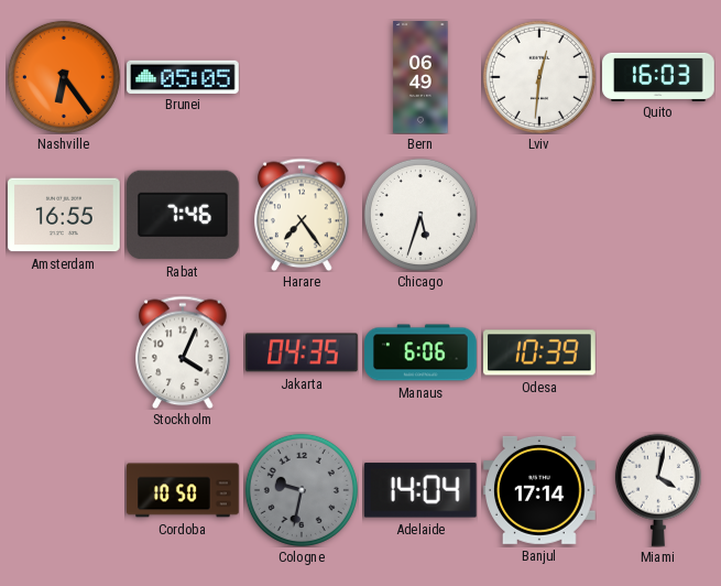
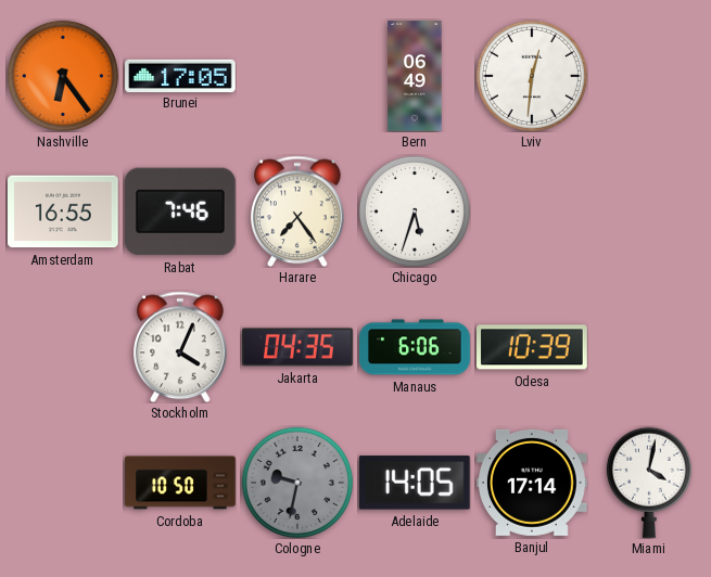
Brunei: 05:05 -> 17:05 (180, 75)
Quito: 16:03 -> none (658, 76)
Adelaide: 14:04 -> 14:05 (415, 483)
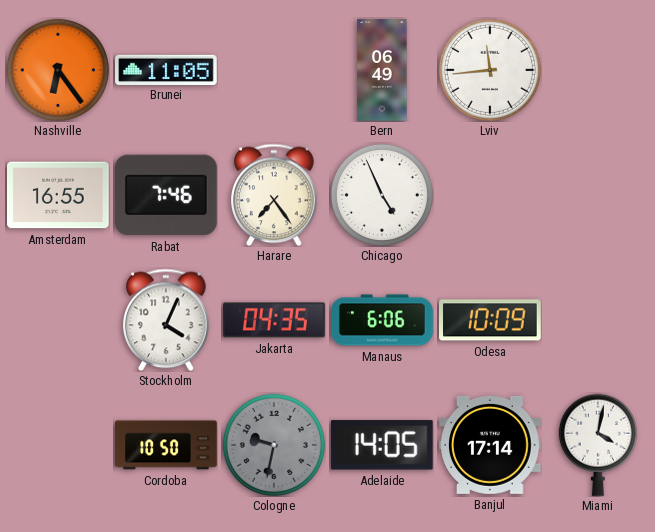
Brunei: 17:05 -> 11:05 (166, 69)
Lviv: 12:31 -> 11:44 (490, 70)
Chicago: 5:33 -> 4:56 (382, 195)
Odesa: 10:39 -> 10:09 (491, 320)
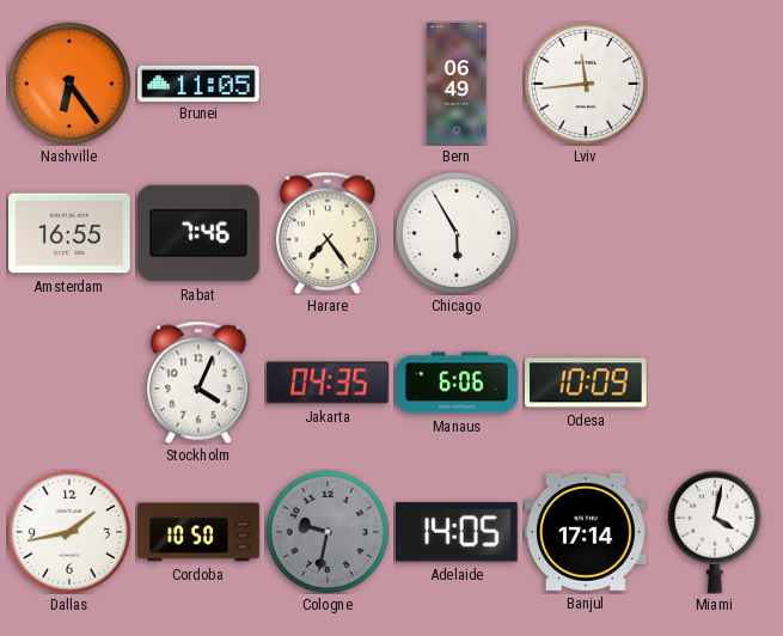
Chicago: 4:56 -> 5:55 (457, 233)
Dallas: none -> 1:43 (69, 532)
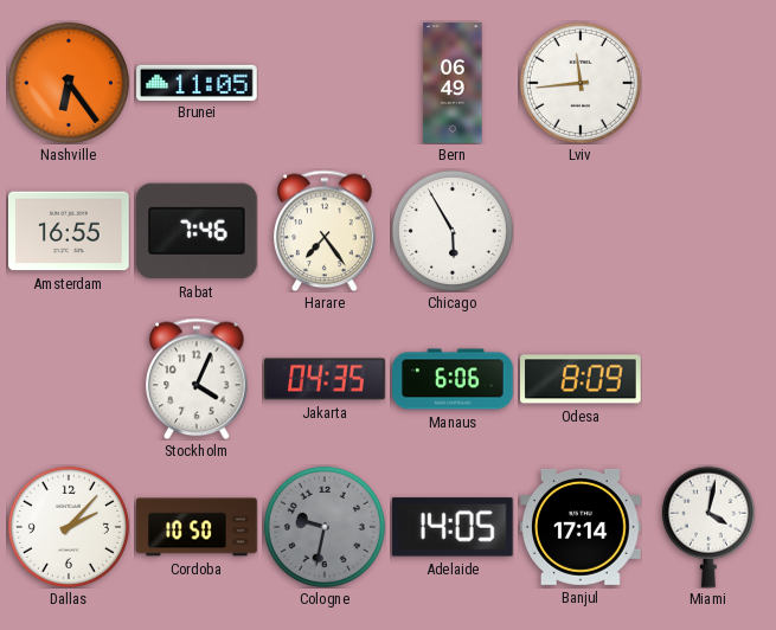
Odesa: 10:09 -> 8:09 (582, 379)
Dallas: 1:43 -> 2:07 (69, 527)
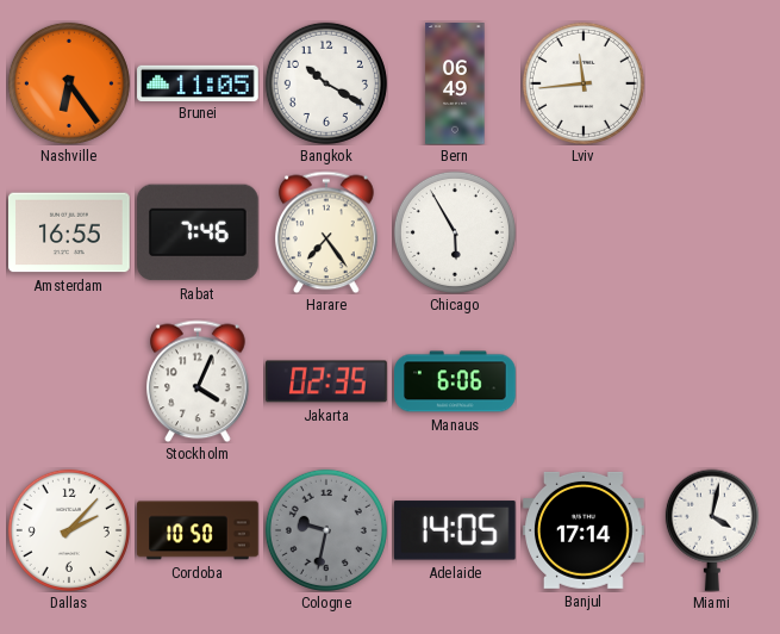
Bangkok: none -> 10:20 (326, 83)
Jakarta: 04:35 -> 02:35 (327, 381)
Odesa: 8:09 -> none (582, 379)
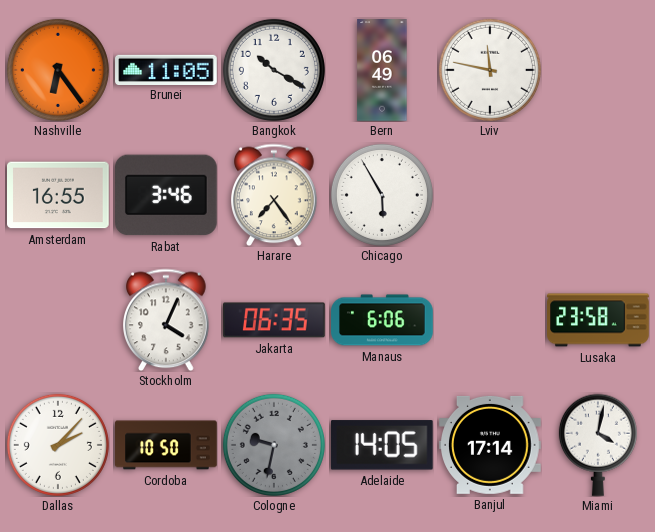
Lviv: 11:44 -> 11:47 (490, 70)
Rabat: 7:46 -> 3:46 (167, 195)
Jakarta: 02:35 -> 06:35 (275, 320)
Lusaka: none -> 23:58 (598, 320)
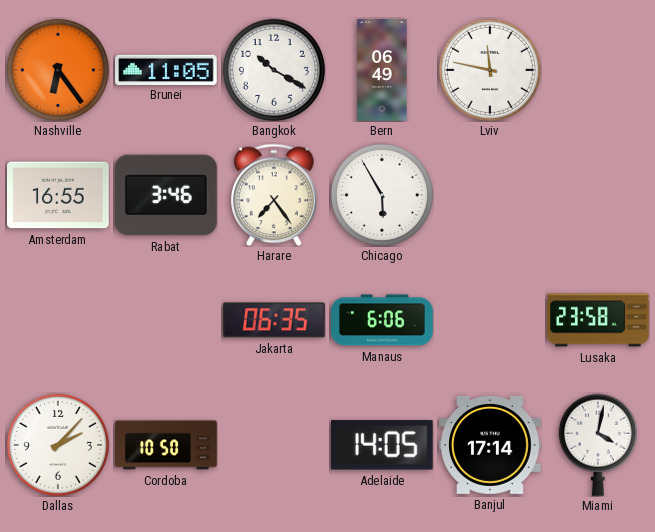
Stockholm: 4:04 -> none (167, 320)
Cologne: 9:32 -> none (274, 445)
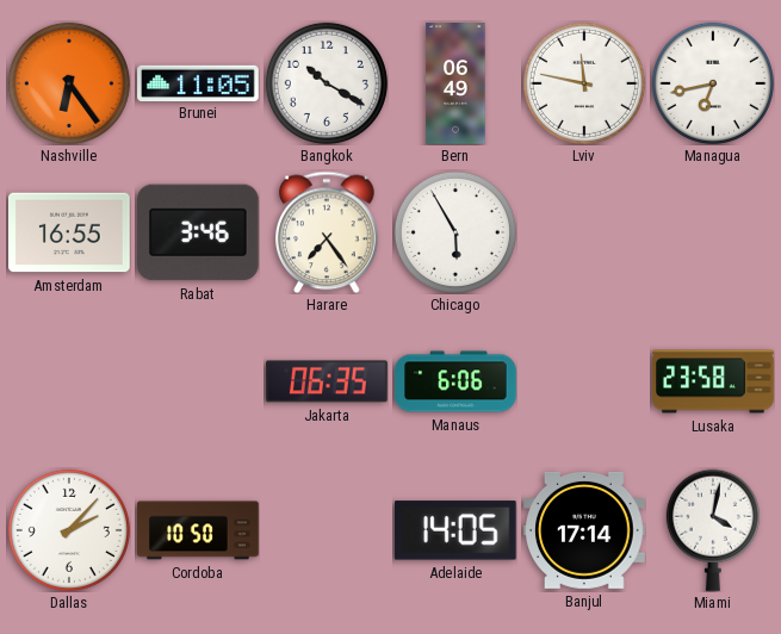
Managua: none -> 6:43 (713, 83)
